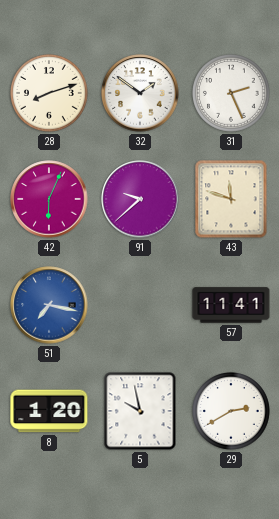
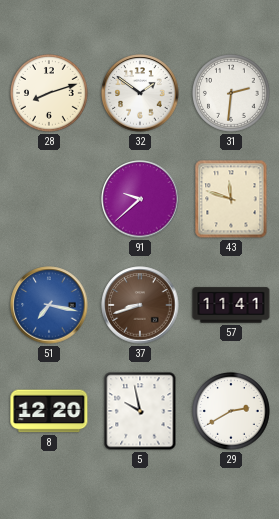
31: 2:26 -> 2:31 (232, 94)
42: 6:04 -> none (49, 199)
37: none -> 8:42 (140, 305)
8: 1:20 -> 12:20 (49, 411)
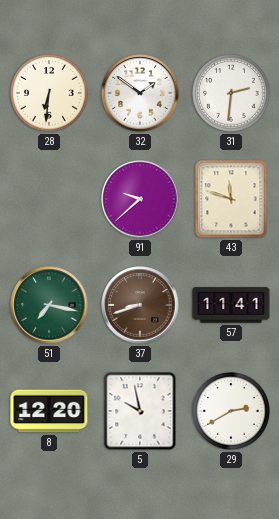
28: 8:12 -> 6:31 (50, 94)
51 dial: blue -> green (49, 305)
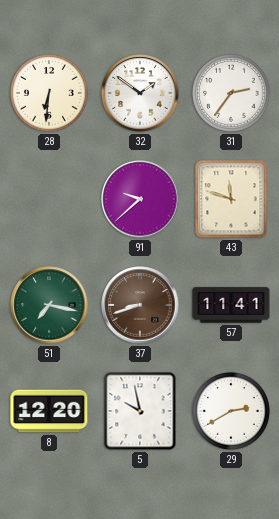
31: 2:31 -> 2:36 (232, 94)
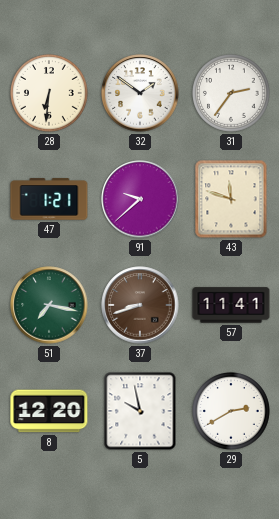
47: none -> 1:21 (49, 199)
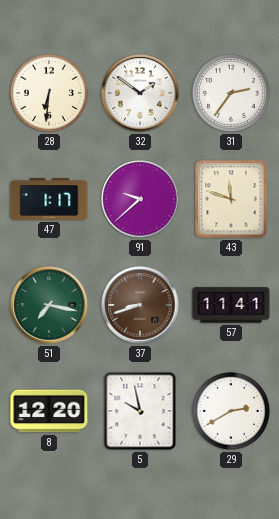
47: 1:21 -> 1:17 (49, 199)
